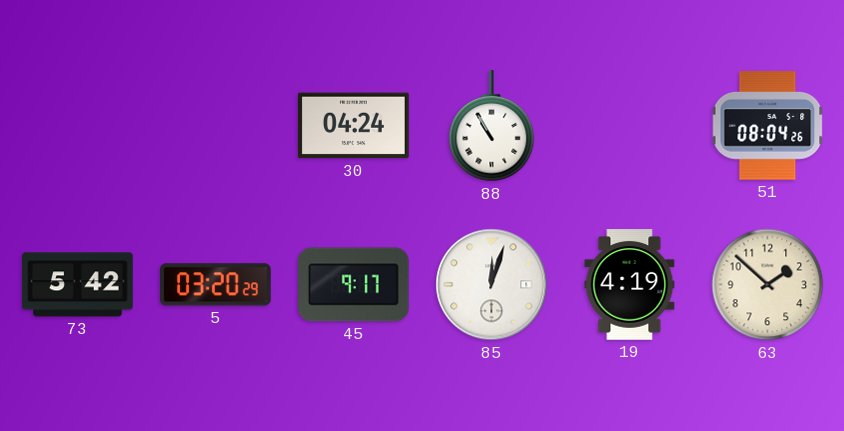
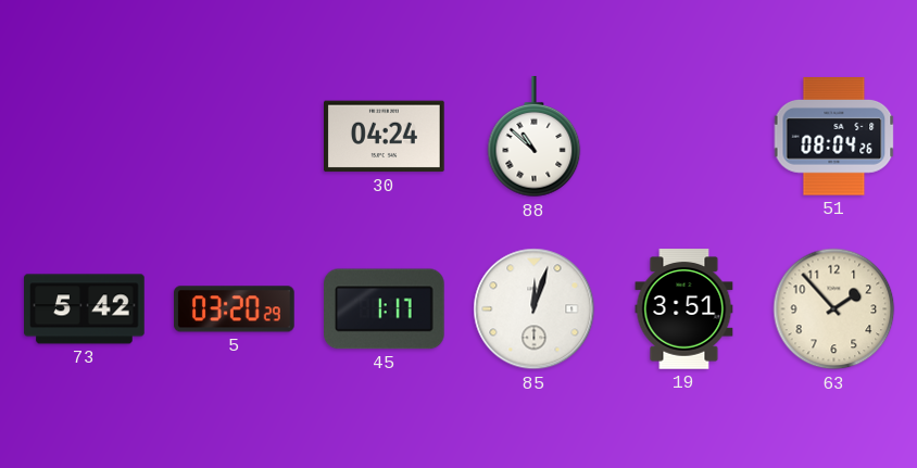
88: 10:55 -> 10:52 (535, 137)
45: 9:17 -> 1:17 (385, 309)
19: 4:19 -> 3:51 (684, 309)
63: 1:52 -> 1:53 (834, 309)
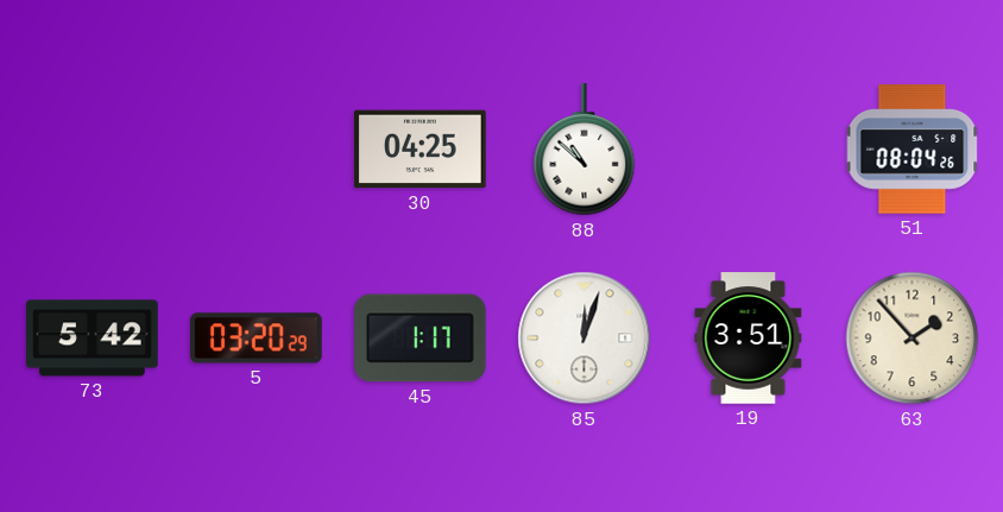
30: 04:24 -> 04:25 (421, 150)
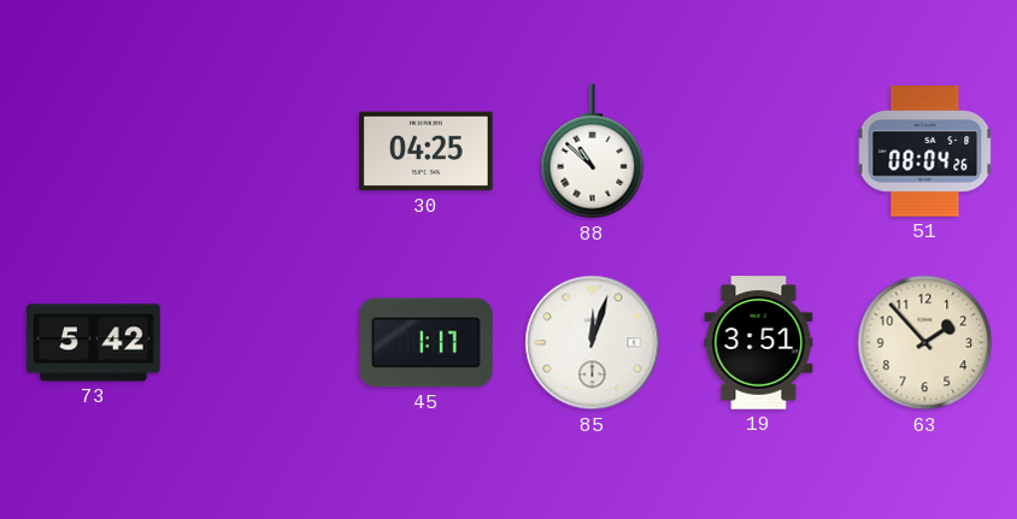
5: 03:20 -> none (257, 339)
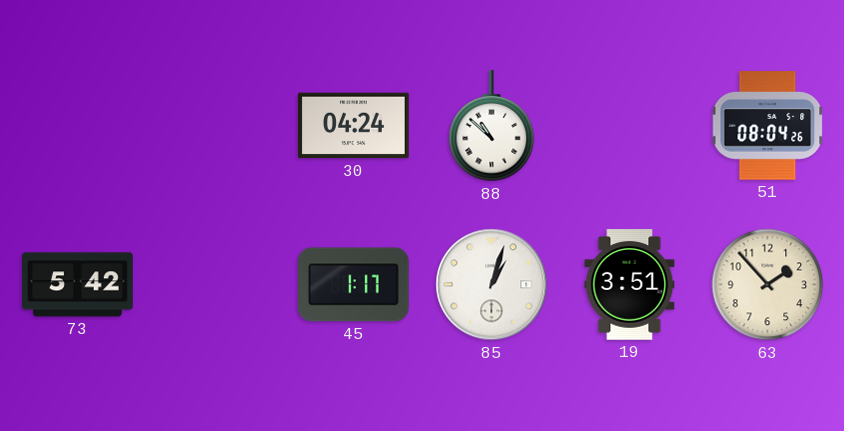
30: 04:25 -> 04:24 (354, 126)
85: 12:03 -> 1:03 (492, 285)
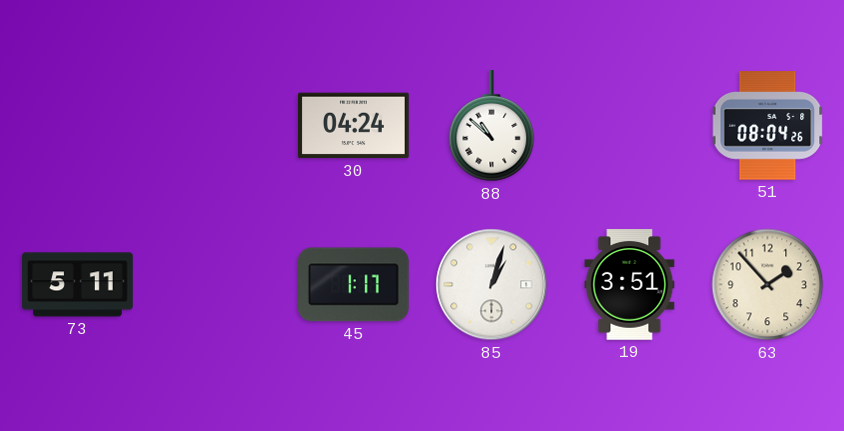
73: 5:42 -> 5:11 (78, 285)
